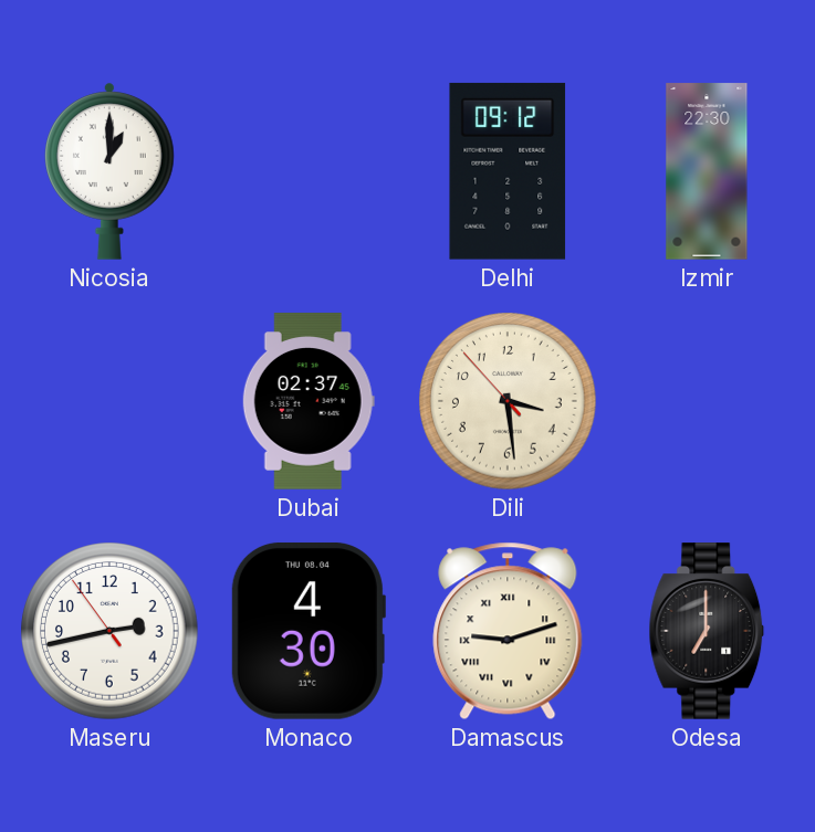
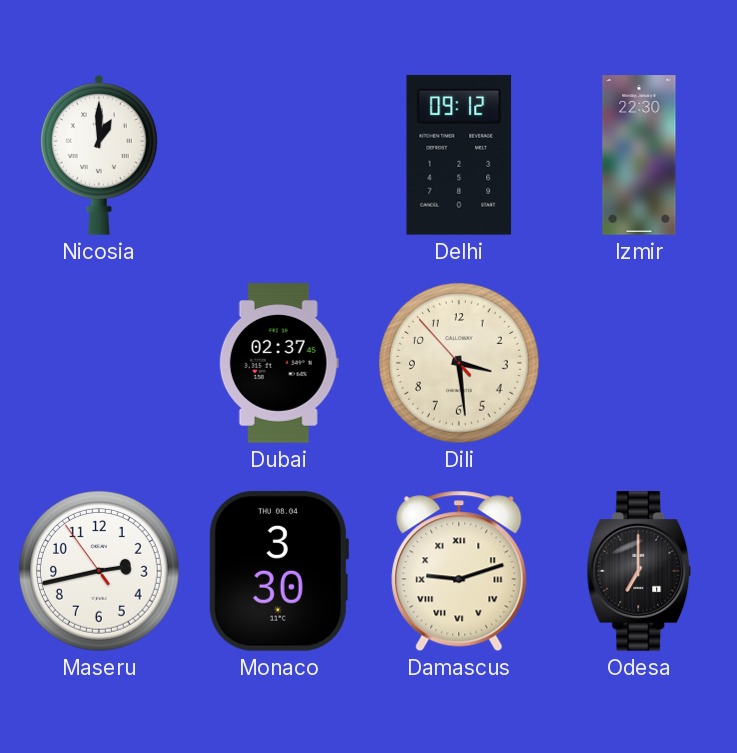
Monaco: 4:30 -> 3:30 (278, 571)
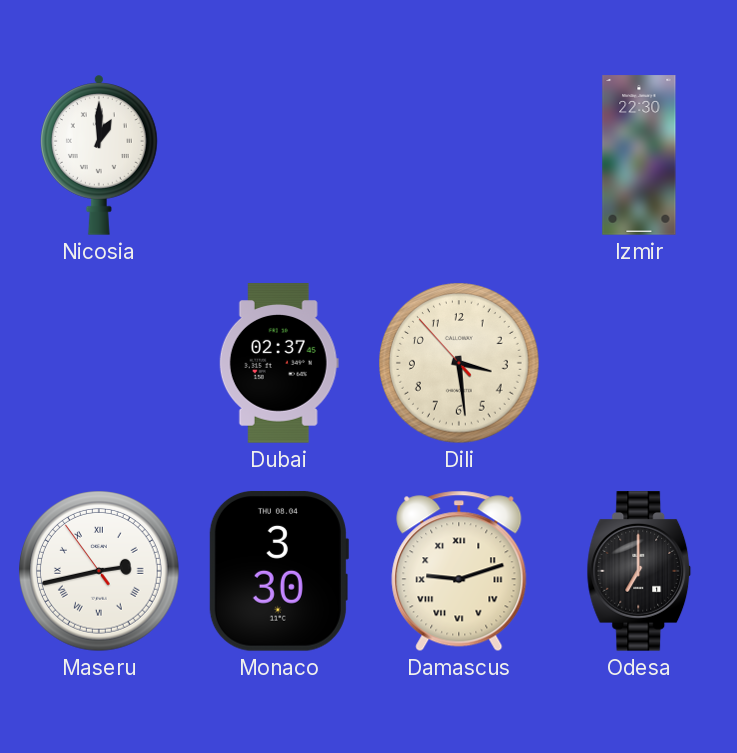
Delhi: 09:12 -> none (459, 155)
Maseru numerals: Arabic -> Roman (99, 571)
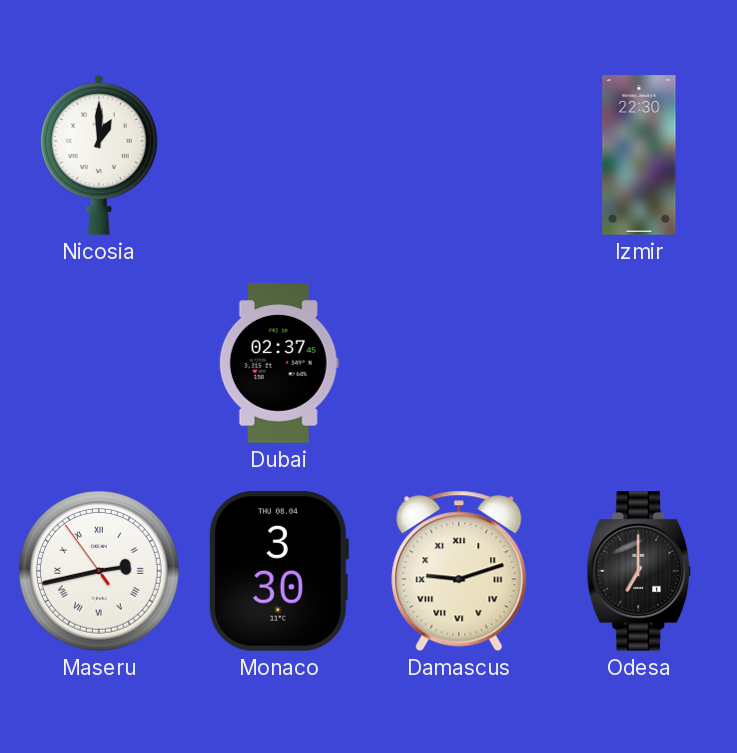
Dili: 3:28 -> none (459, 363)
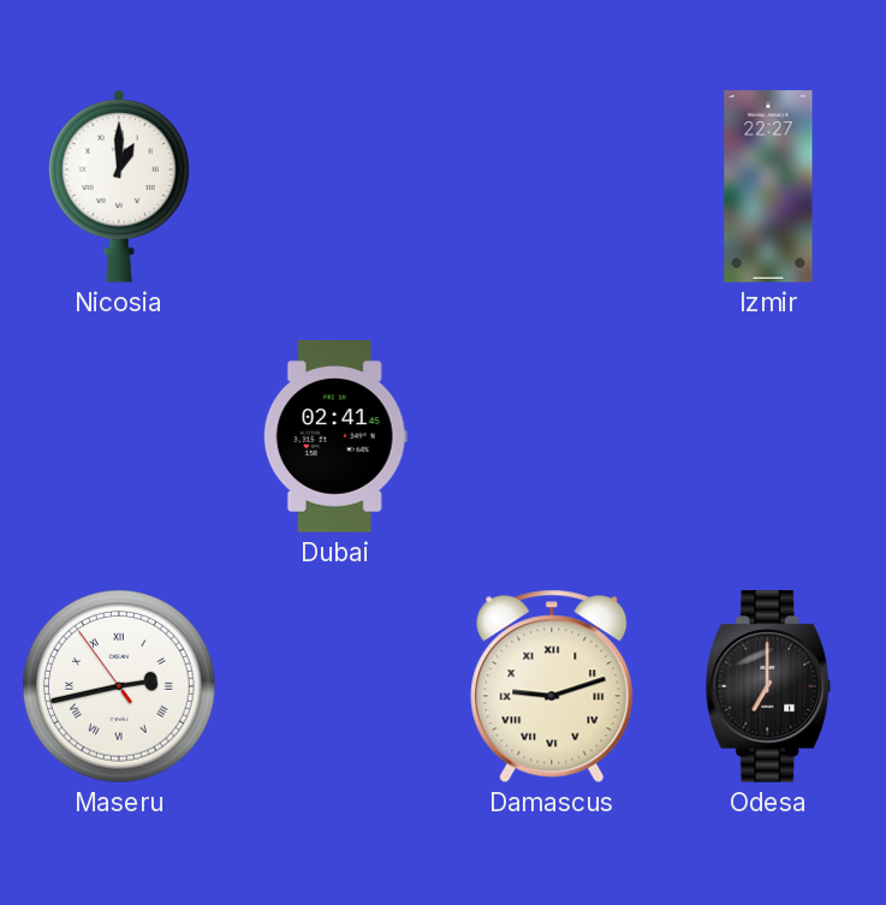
Izmir: 22:30 -> 22:27 (768, 186)
Dubai: 02:37 -> 02:41 (335, 436)
Monaco: 3:30 -> none (278, 571)
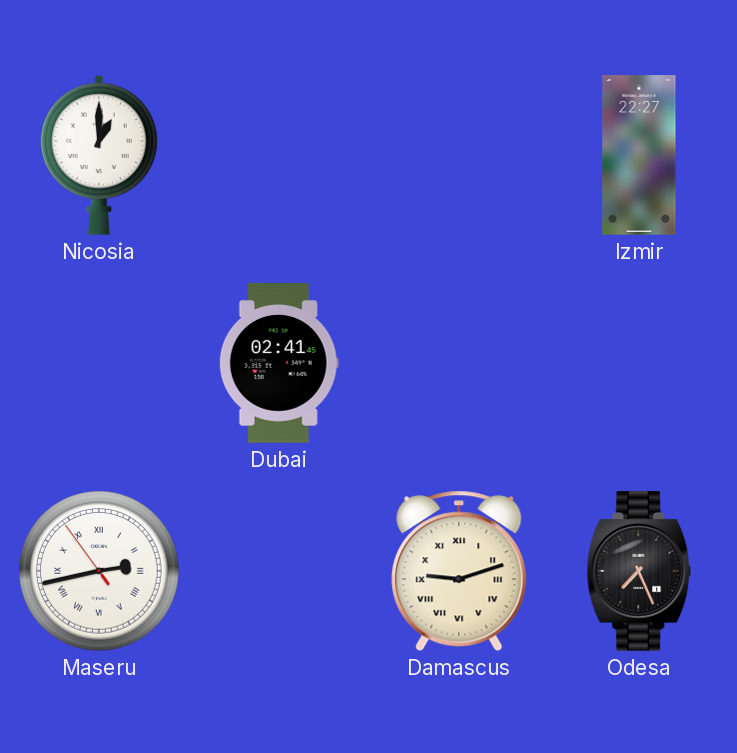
Odesa: 7:00 -> 7:26 (639, 571)
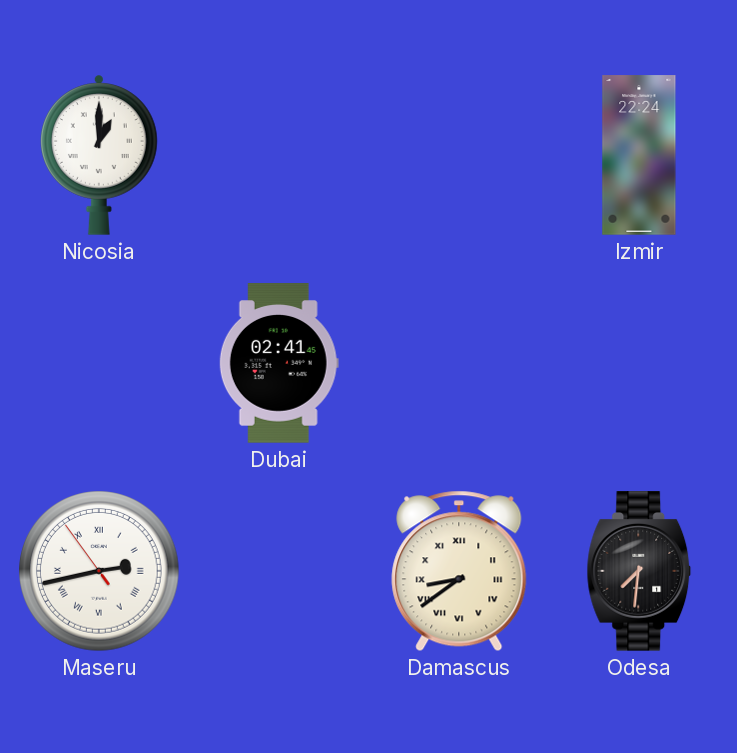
Izmir: 22:27 -> 22:24 (639, 155)
Damascus: 9:12 -> 8:39 (459, 571)
Odesa: 7:26 -> 7:31 (639, 571)
